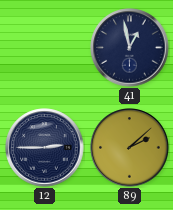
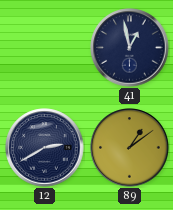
12: 2:45 -> 2:40 (45, 148)
89: 2:08 -> 1:09 (130, 148)
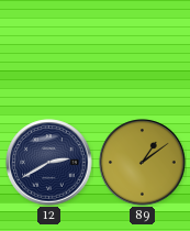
41: 12:58 -> none (130, 48)
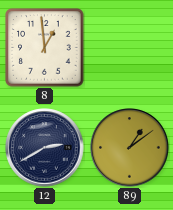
8: none -> 12:59 (45, 48)
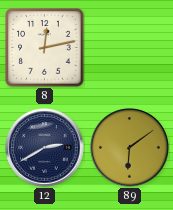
8: 12:59 -> 12:13 (45, 48)
89: 1:09 -> 6:09 (130, 148)
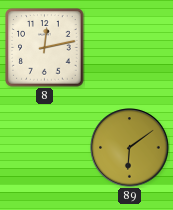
12: 2:40 -> none (45, 148)
